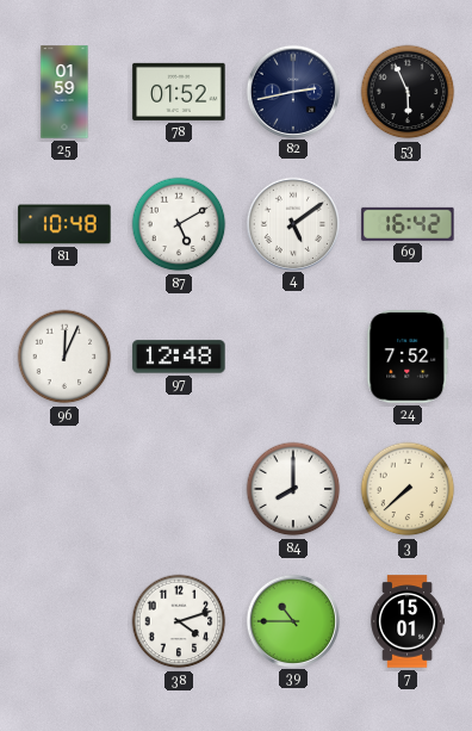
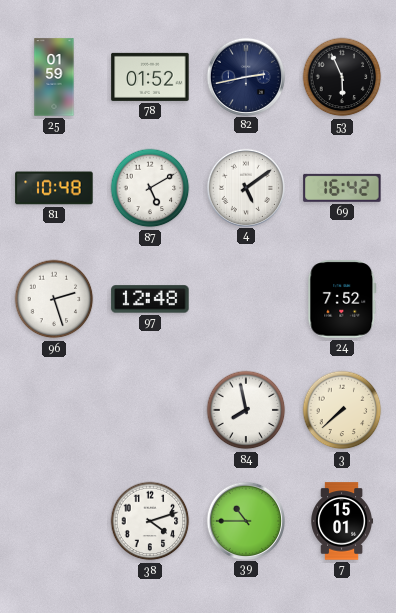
96: 12:04 -> 2:27 (54, 299)
84: 8:00 -> 7:58 (246, 410)
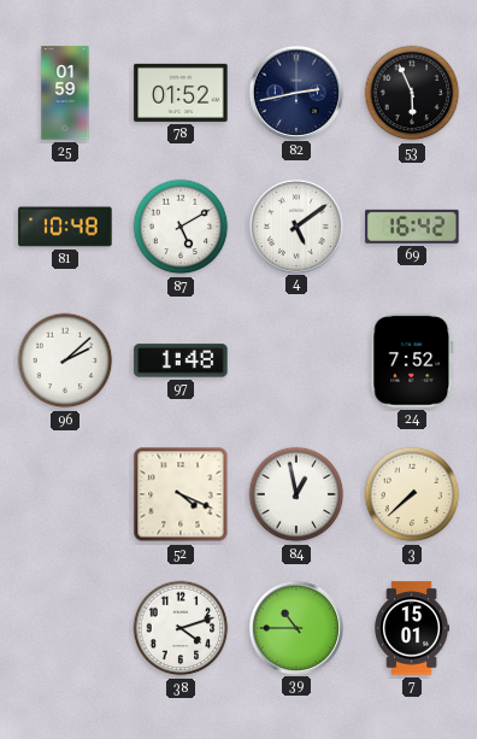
96: 2:27 -> 2:08 (65, 360)
97: 12:48 -> 1:48 (181, 360)
52: none -> 4:19 (181, 494)
84: 7:58 -> 12:58 (296, 494)
